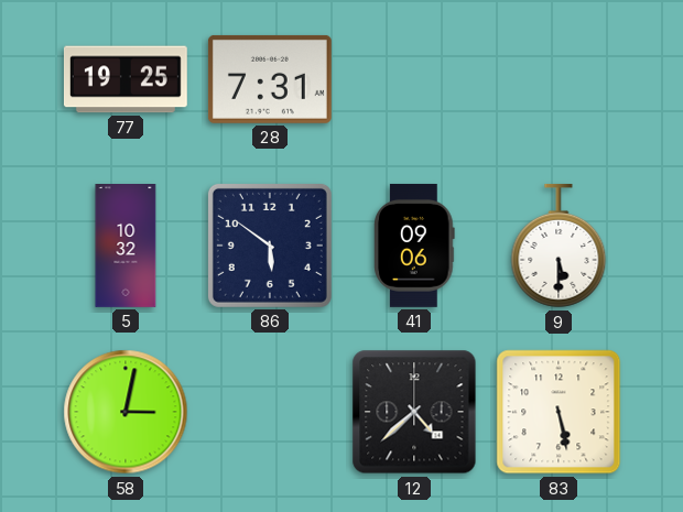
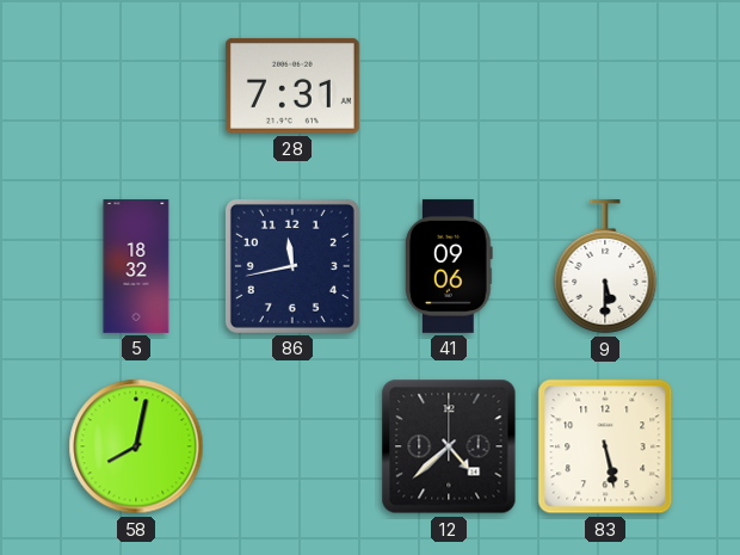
77: 19:25 -> none (126, 79)
5: 10:32 -> 18:32 (136, 267)
86: 5:51 -> 11:43 (292, 266)
58: 3:02 -> 8:02 (136, 446)
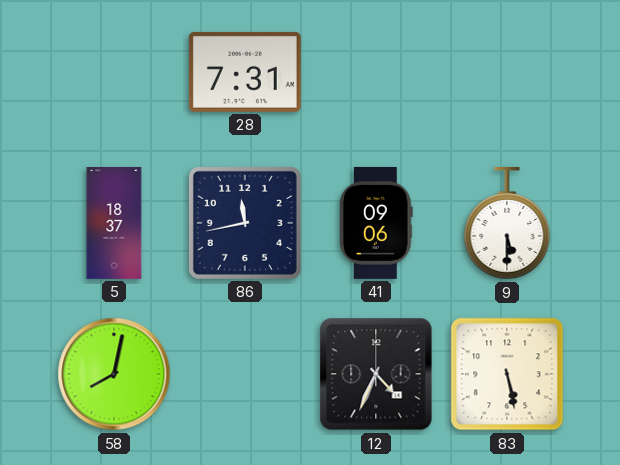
5: 18:32 -> 18:37 (114, 224)
12: 4:38 -> 4:34 (376, 374)
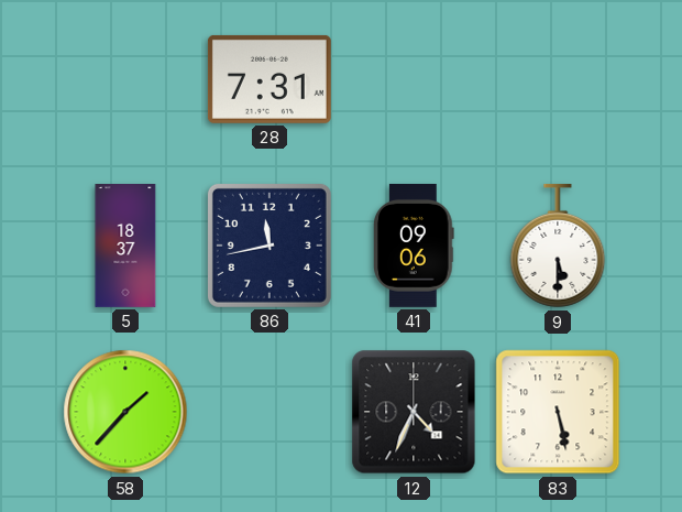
58: 8:02 -> 1:37 (125, 412)
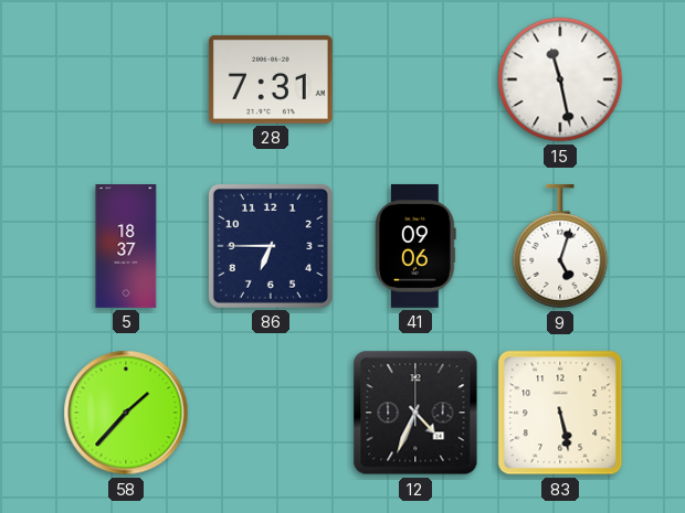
15: none -> 11:28 (560, 79)
86: 11:43 -> 6:45 (271, 246)
9: 5:30 -> 5:03 (560, 246)
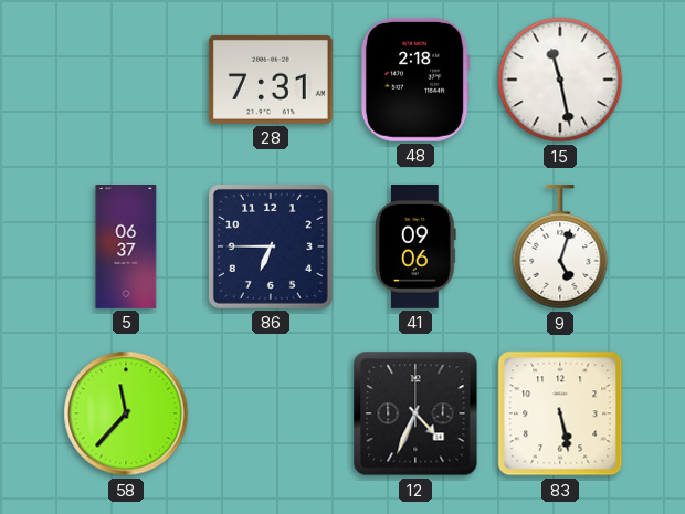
48: none -> 2:18 (415, 80)
5: 18:37 -> 06:37 (126, 248)
58: 1:37 -> 11:37 (126, 413)
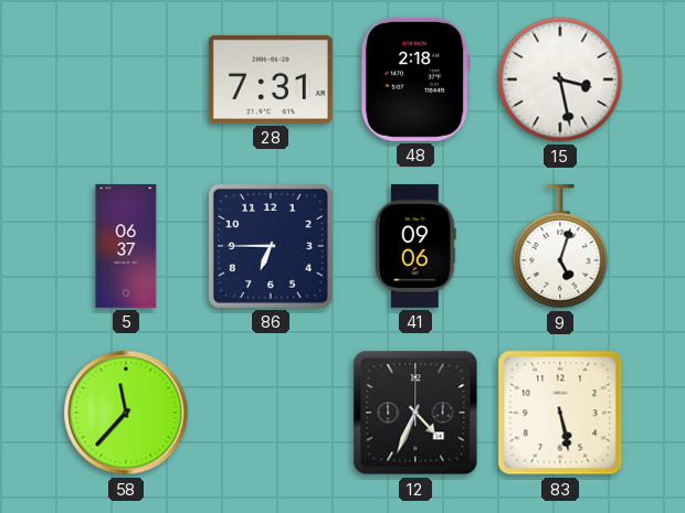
15: 11:28 -> 3:28 (560, 79)
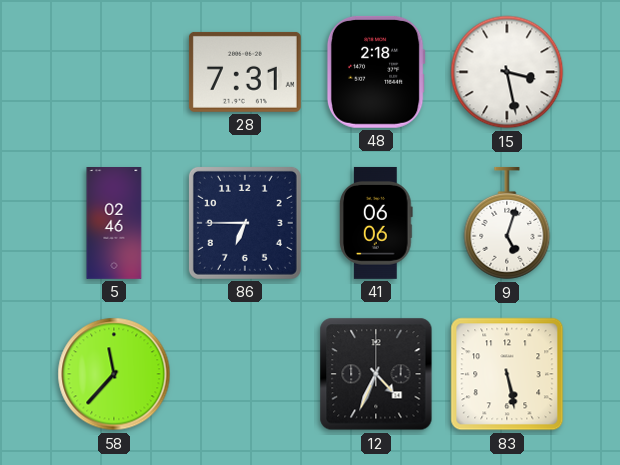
5: 06:37 -> 02:46 (114, 224)
41: 09:06 -> 06:06 (376, 223)
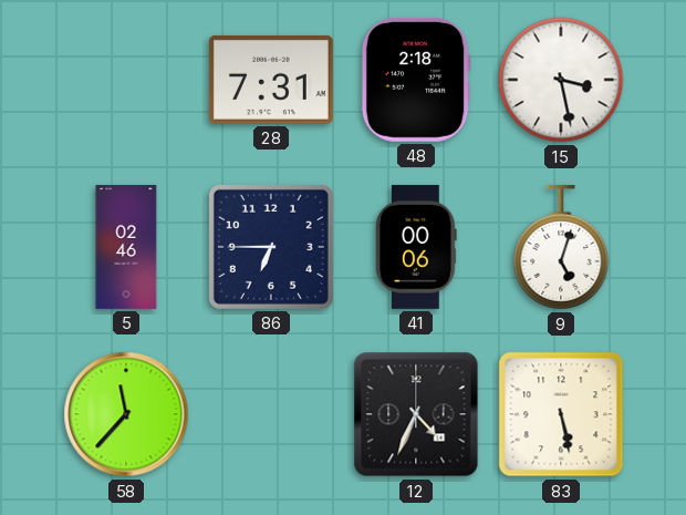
41: 06:06 -> 00:06 (416, 247)
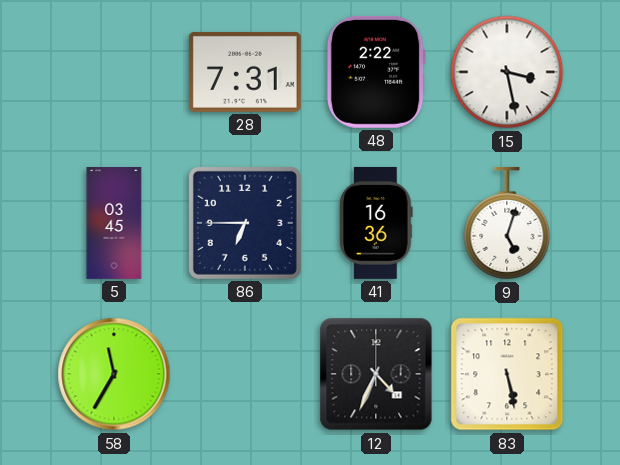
48: 2:18 -> 2:22 (376, 72)
5: 02:46 -> 03:45 (114, 224)
41: 00:06 -> 16:36 (376, 223)
58: 11:37 -> 11:35 (114, 374)
